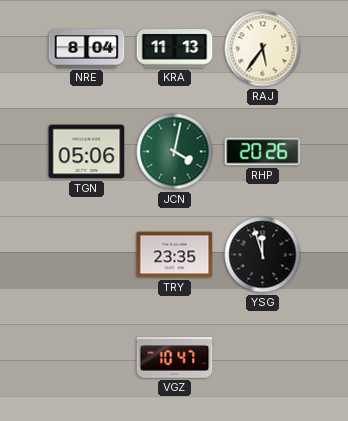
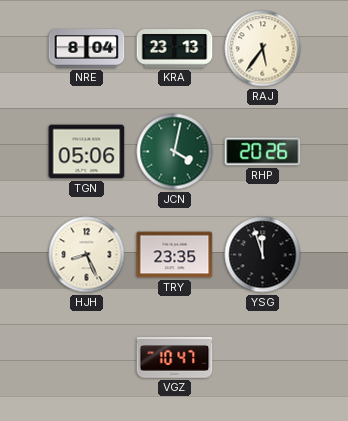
KRA: 11:13 -> 23:13 (175, 49)
HJH: none -> 8:26 (87, 255)
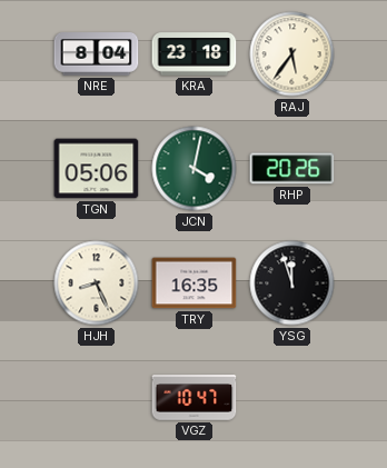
KRA: 23:13 -> 23:18 (195, 54)
TRY: 23:35 -> 16:35 (195, 283)
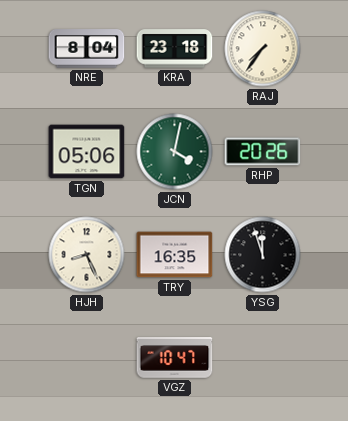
RAJ: 5:36 -> 7:36 (263, 49)
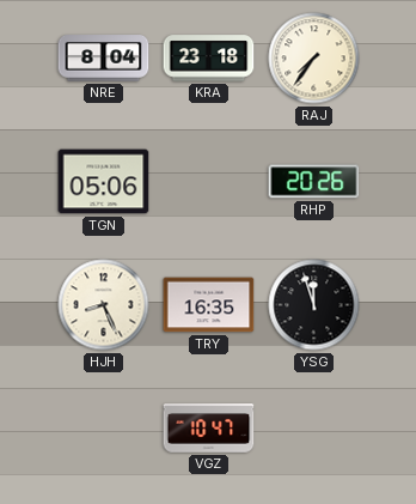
JCN: 4:02 -> none (175, 152)
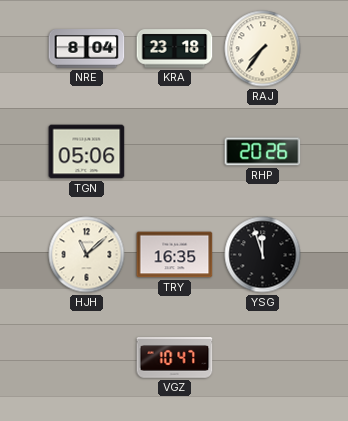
HJH: 8:26 -> 11:08 (87, 255)
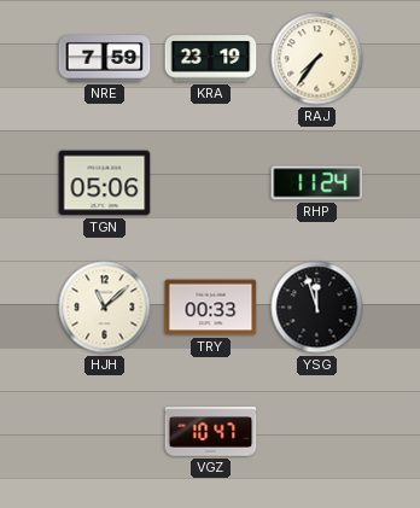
NRE: 8:04 -> 7:59 (105, 59)
KRA: 23:18 -> 23:19 (211, 59)
RHP: 20:26 -> 11:24 (317, 183)
TRY: 16:35 -> 00:33 (211, 308)
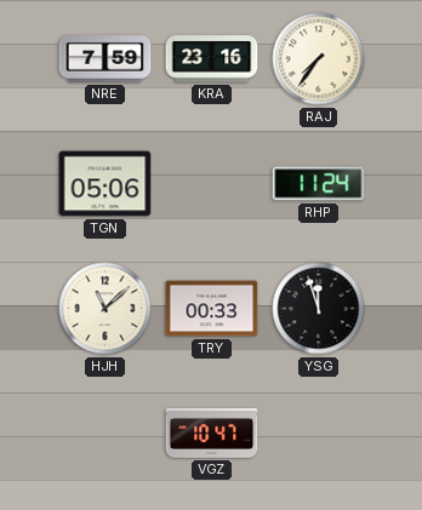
KRA: 23:19 -> 23:16 (212, 59)
